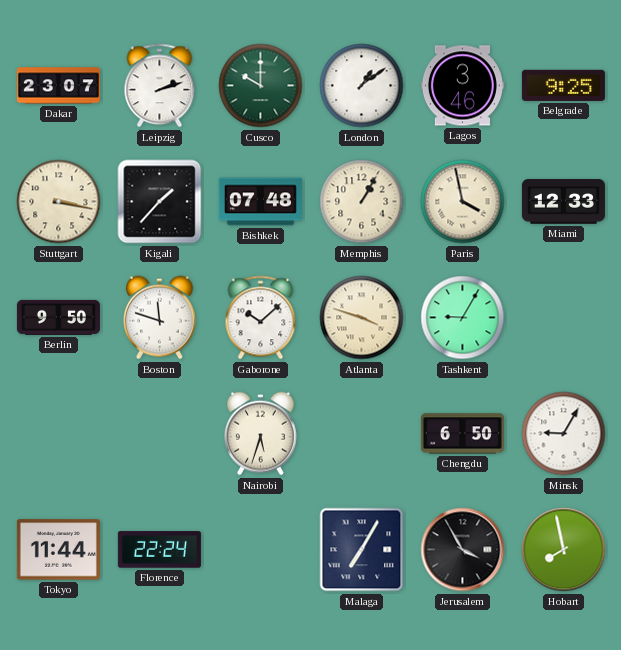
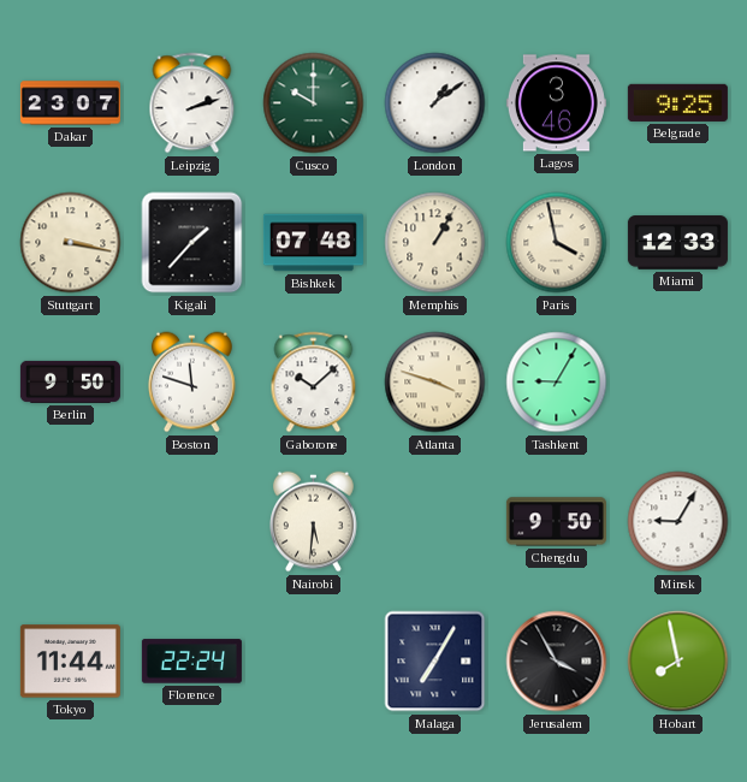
Nairobi: 5:33 -> 5:31 (314, 522)
Chengdu: 6:50 -> 9:50 (556, 522)
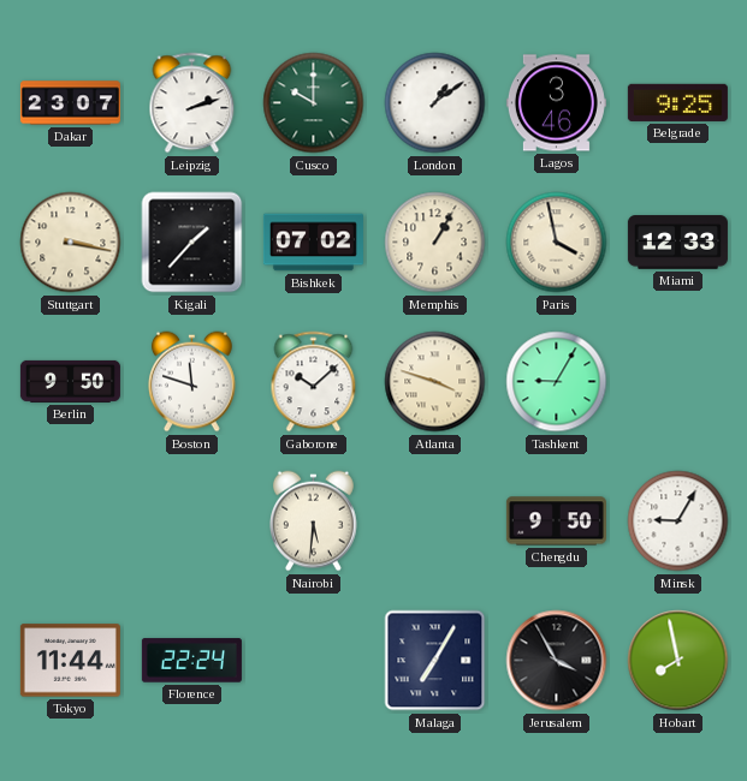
Bishkek: 07:48 -> 07:02 (313, 243)
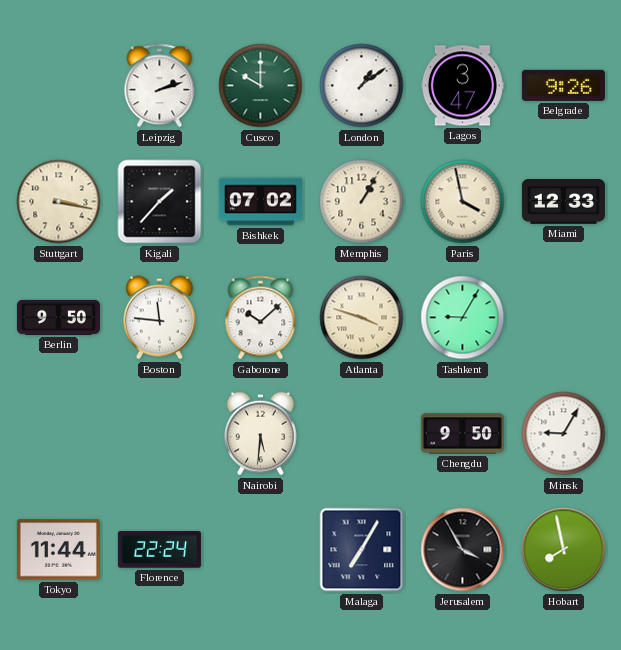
Dakar: 23:07 -> none (70, 103)
Lagos: 3:46 -> 3:47 (462, 86)
Belgrade: 9:25 -> 9:26 (563, 85)
Boston: 11:48 -> 11:46 (160, 318)
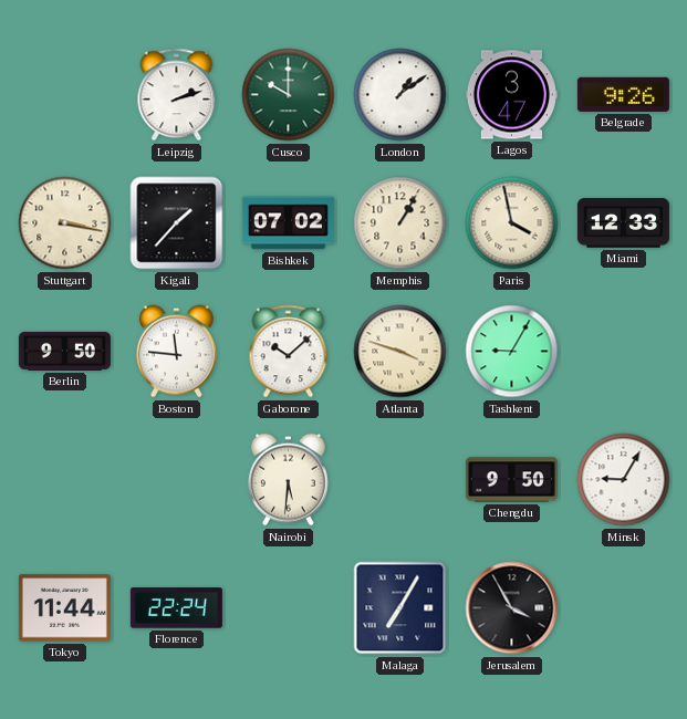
Hobart: 7:58 -> none (564, 550)
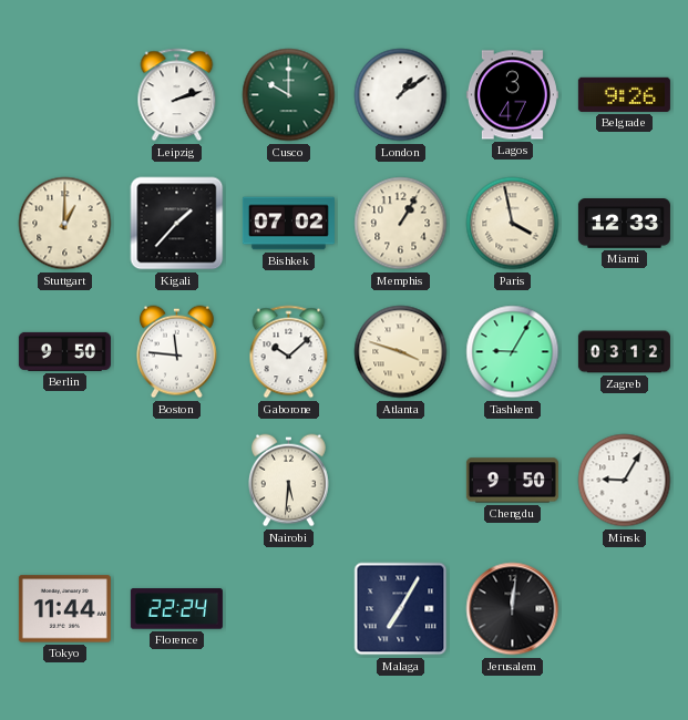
Stuttgart: 3:17 -> 1:00 (65, 224)
Zagreb: none -> 03:12 (624, 352)
Jerusalem: 3:55 -> 12:01 (513, 609)
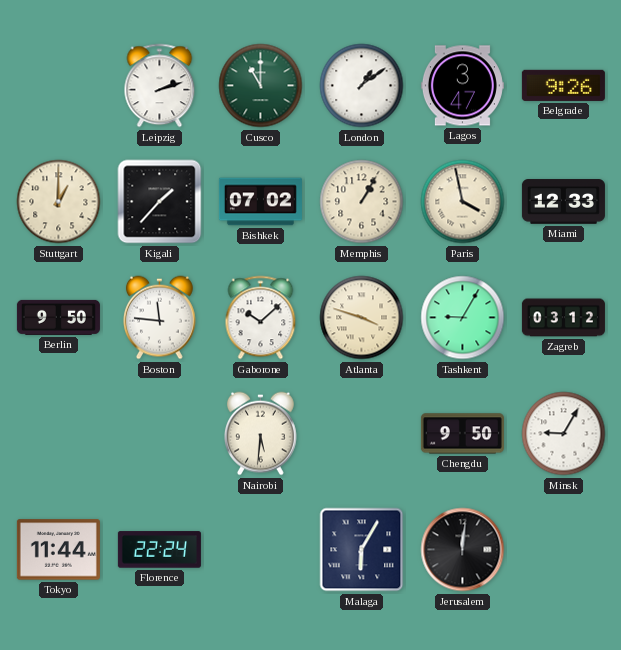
Cusco: 10:00 -> 11:00 (261, 86)
Malaga: 7:05 -> 6:05 (362, 550)
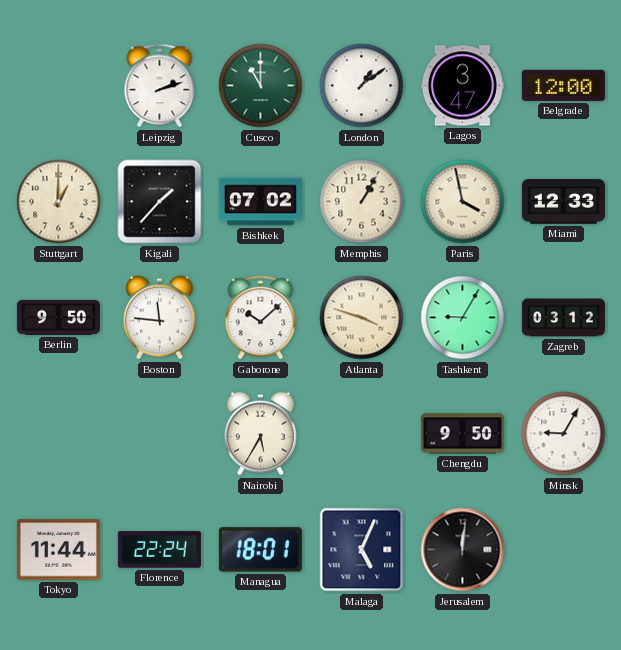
Belgrade: 9:26 -> 12:00 (563, 85)
Nairobi: 5:31 -> 5:35 (261, 434)
Managua: none -> 18:01 (260, 550)
Malaga: 6:05 -> 5:04 (362, 550)
